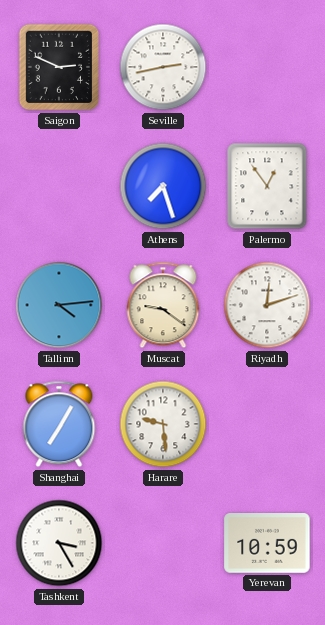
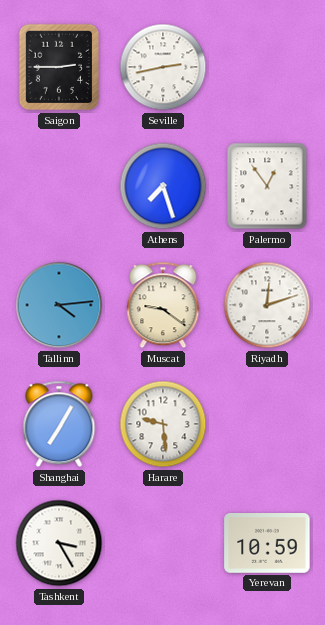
Saigon: 2:49 -> 2:45 (59, 67)
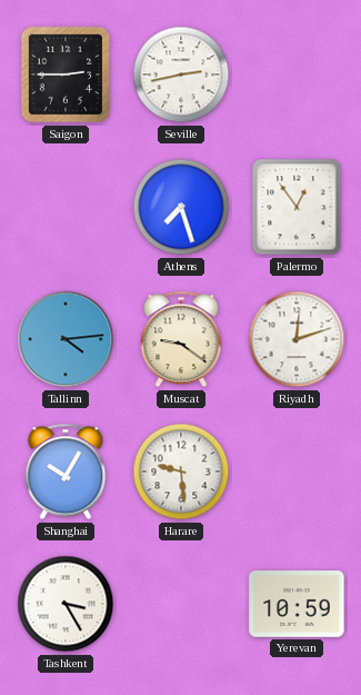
Shanghai: 7:05 -> 10:05 (66, 471)
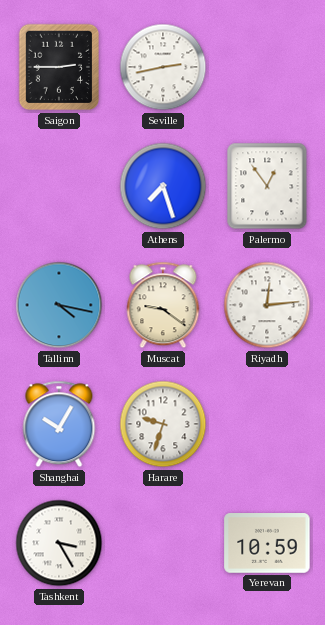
Tallinn: 4:14 -> 4:17 (59, 305)
Riyadh: 12:12 -> 12:14 (267, 305)
Harare: 9:29 -> 9:33 (163, 424)
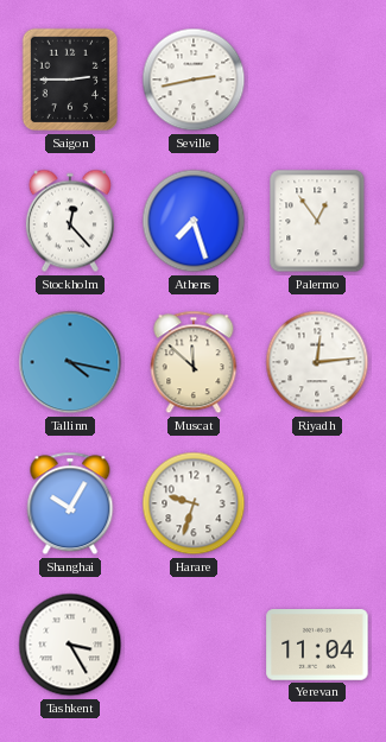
Stockholm: none -> 12:23 (70, 221)
Muscat: 9:21 -> 11:52 (194, 362)
Yerevan: 10:59 -> 11:04 (317, 646)
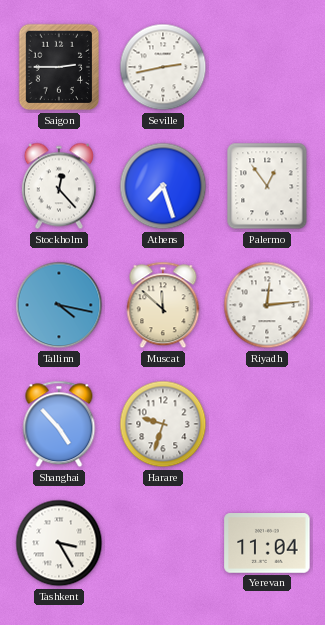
Shanghai: 10:05 -> 4:53 (59, 424)
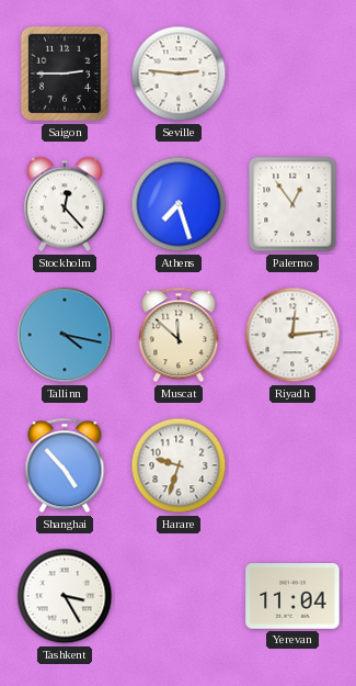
Seville: 2:43 -> 2:46 (179, 74)
